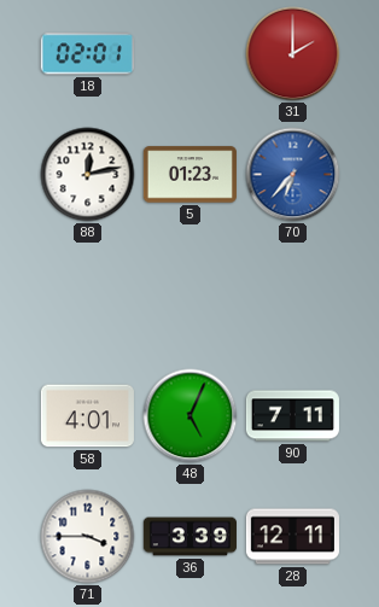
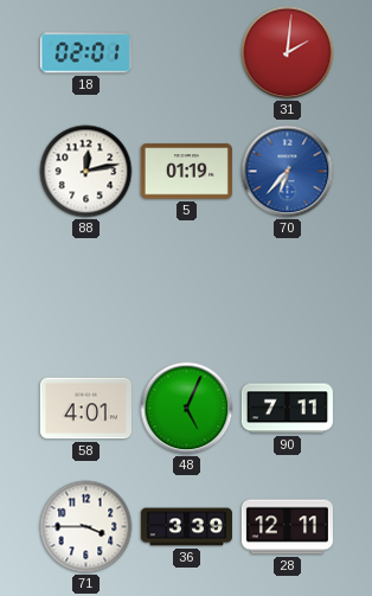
31: 2:00 -> 2:01 (288, 53)
5: 01:23 -> 01:19 (186, 172)
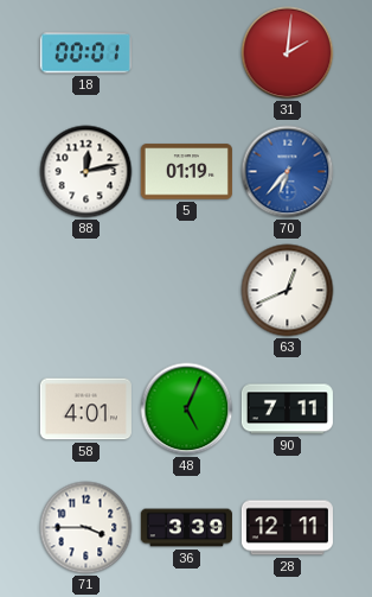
18: 02:01 -> 00:01 (85, 53)
63: none -> 12:41 (288, 291)
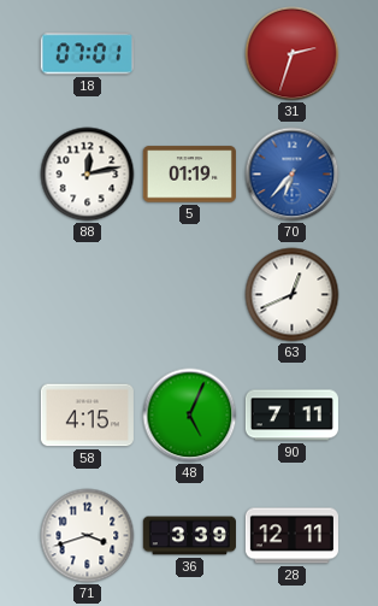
18: 00:01 -> 07:01 (87, 54)
31: 2:01 -> 2:33 (293, 54)
58: 4:01 -> 4:15 (87, 416)
71: 3:45 -> 3:42 (88, 536)
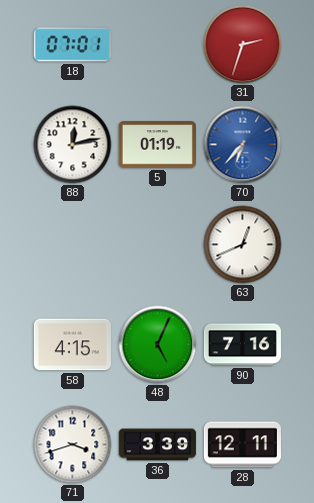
90: 7:11 -> 7:16 (242, 345)
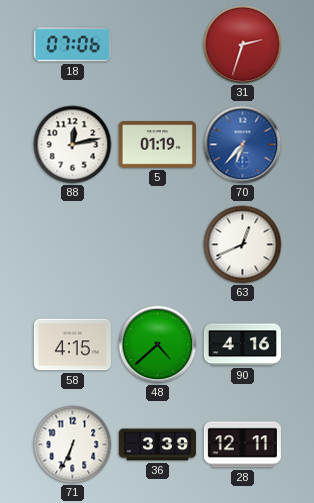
18: 07:01 -> 07:06 (72, 45)
48: 5:04 -> 4:38 (158, 345)
90: 7:16 -> 4:16 (242, 345)
71: 3:42 -> 6:34 (73, 445)
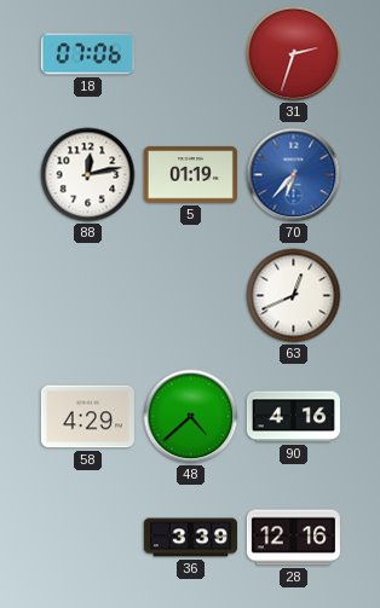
58: 4:15 -> 4:29 (87, 417)
71: 6:34 -> none (73, 445)
28: 12:11 -> 12:16 (293, 538)
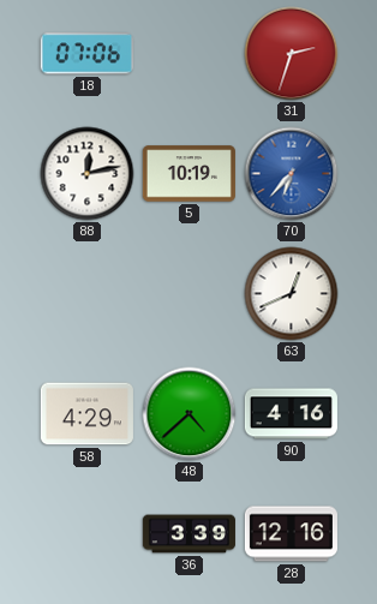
5: 01:19 -> 10:19 (188, 174)
